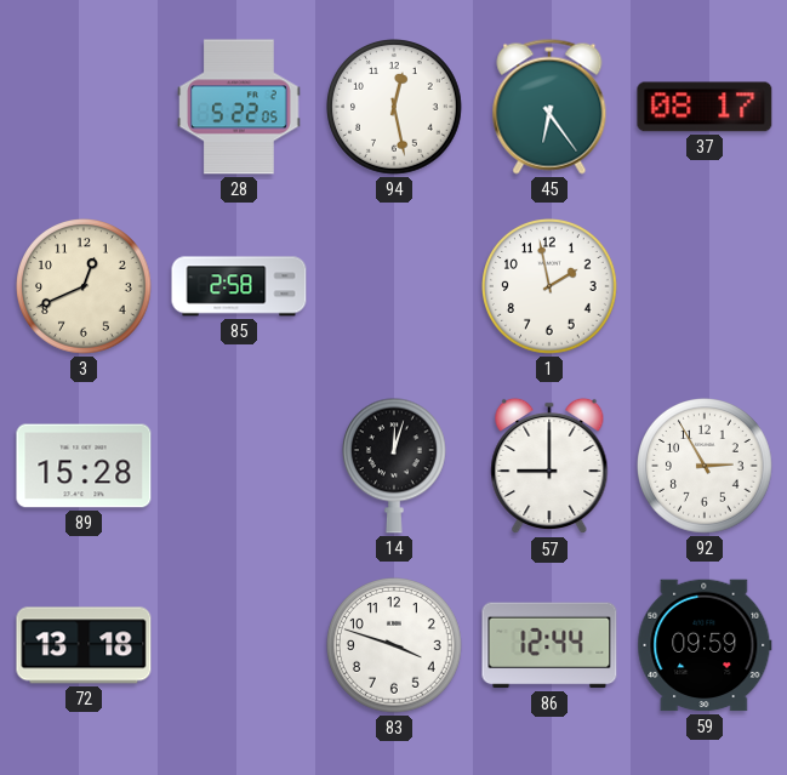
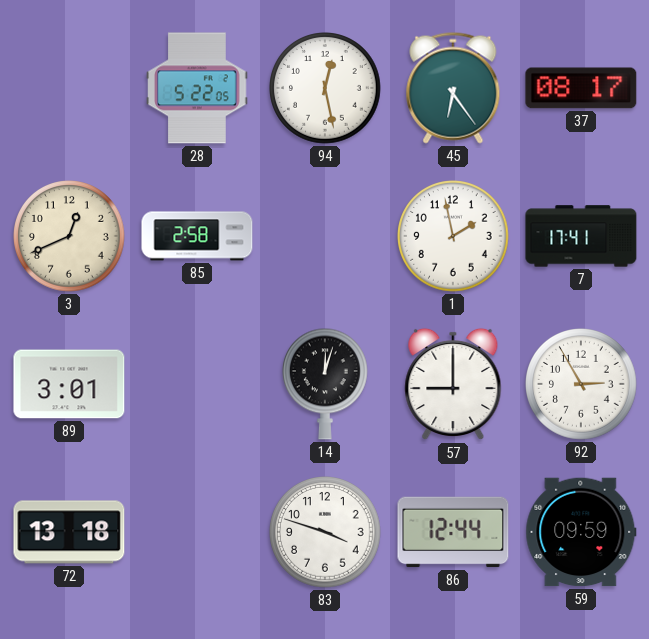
7: none -> 17:41 (581, 236)
89: 15:28 -> 3:01 (69, 384)
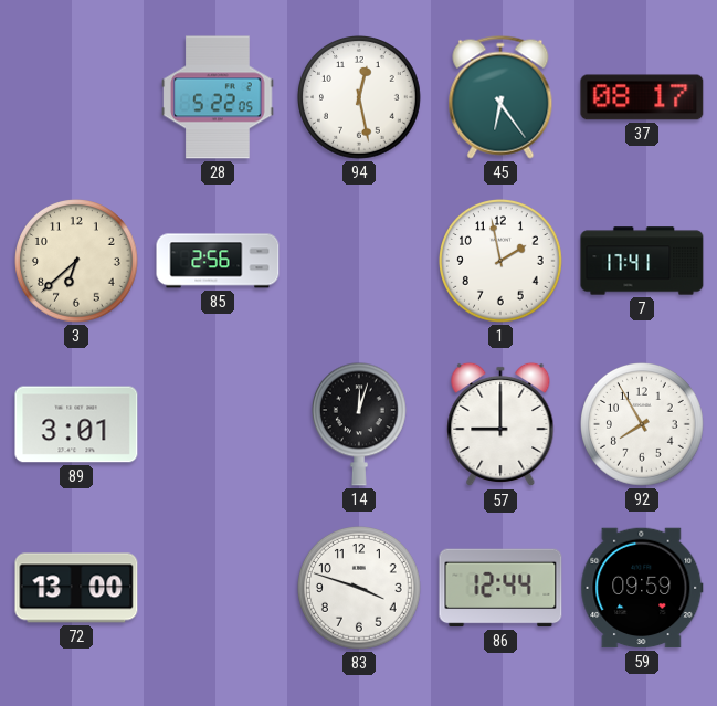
3: 12:41 -> 6:38 (77, 262)
85: 2:58 -> 2:56 (218, 261)
92: 2:55 -> 7:55 (643, 425)
72: 13:18 -> 13:00 (76, 588)
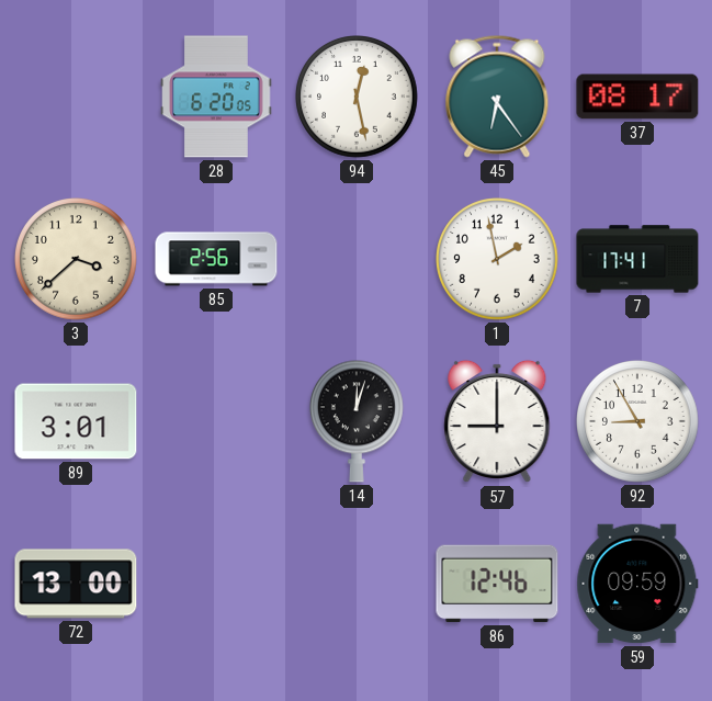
28: 5:22 -> 6:20 (216, 97)
3: 6:38 -> 3:38 (77, 260)
92: 7:55 -> 8:55 (638, 422)
83: 3:48 -> none (360, 589)
86: 12:44 -> 12:46 (497, 584)
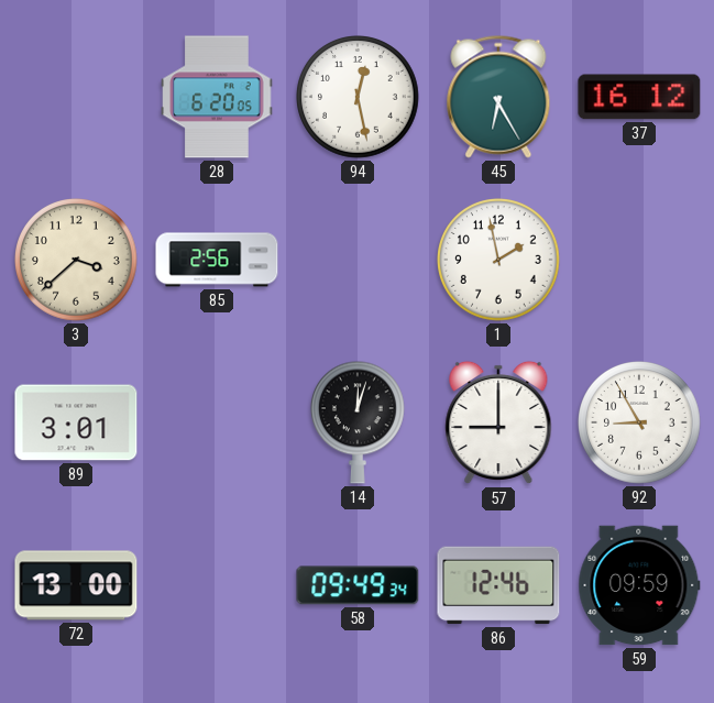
45: 6:24 -> 6:25 (498, 97)
37: 08:17 -> 16:12 (639, 97)
7: 17:41 -> none (637, 259)
58: none -> 09:49 (358, 585)
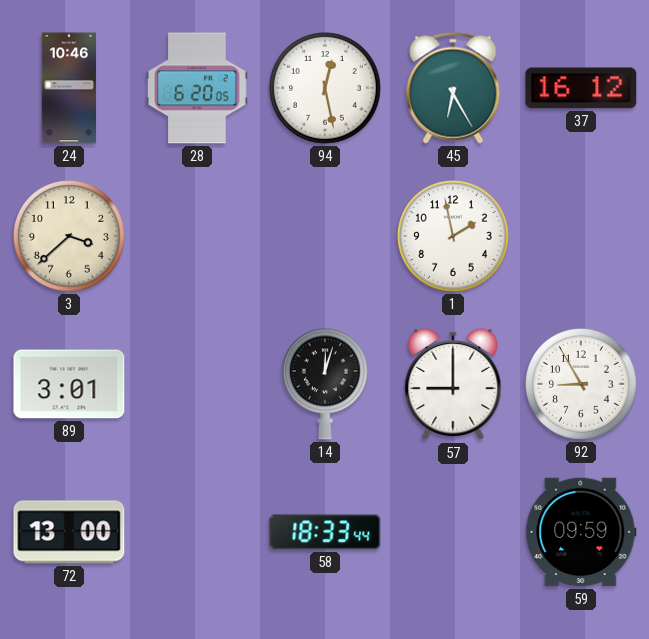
24: none -> 10:46 (69, 88)
85: 2:56 -> none (217, 260)
58: 09:49 -> 18:33 (325, 532)
86: 12:46 -> none (498, 585)
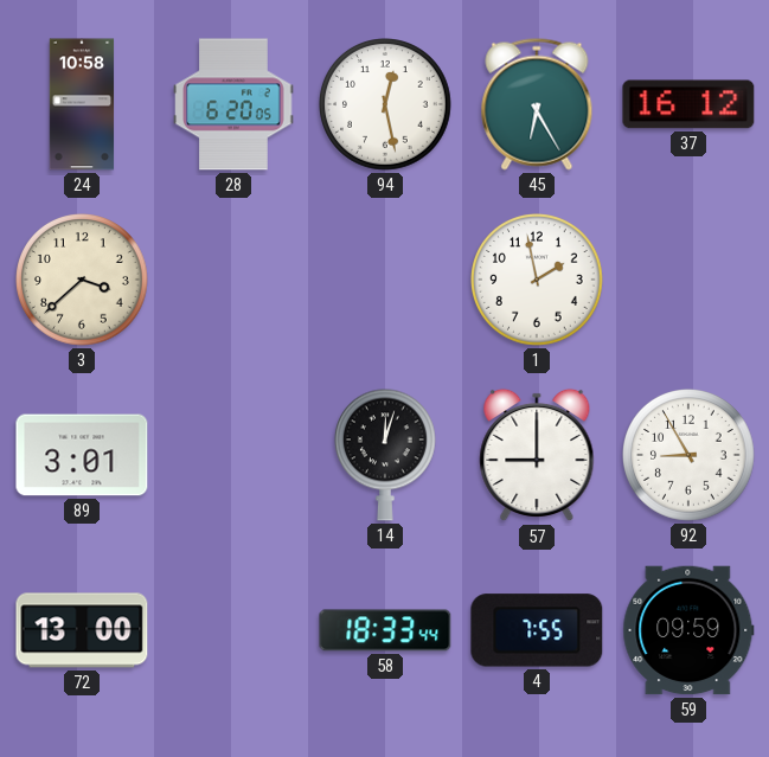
24: 10:46 -> 10:58 (82, 104)
4: none -> 7:55 (537, 630)
